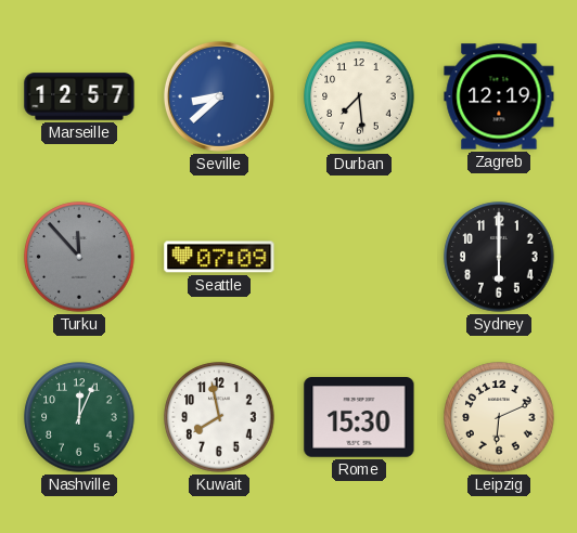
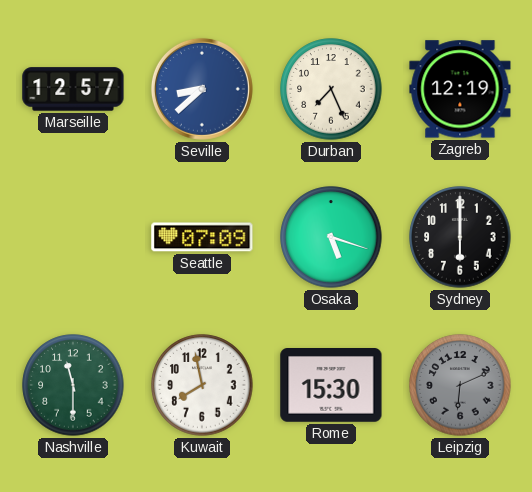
Durban: 7:29 -> 7:26 (331, 89)
Turku: 11:53 -> none (79, 257)
Osaka: none -> 5:18 (331, 237)
Nashville: 12:04 -> 11:30 (73, 385)
Leipzig dial: cream -> grey (460, 385)
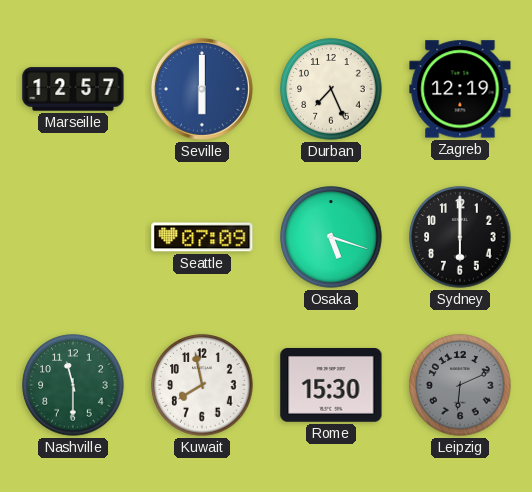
Seville: 8:38 -> 6:00 (202, 89)
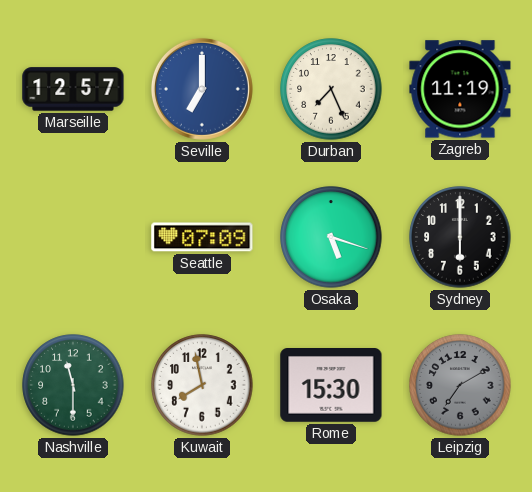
Seville: 6:00 -> 7:00 (202, 89)
Zagreb: 12:19 -> 11:19 (460, 89)
Leipzig: 6:11 -> 7:10 (460, 385)
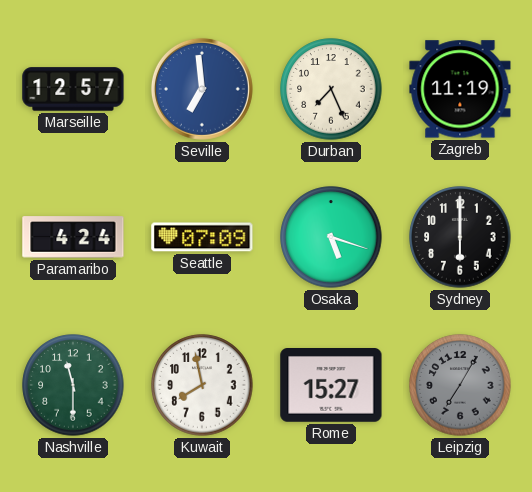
Seville: 7:00 -> 6:59 (202, 89)
Paramaribo: none -> 4:24 (73, 237)
Rome: 15:30 -> 15:27 (331, 386)
Leipzig: 7:10 -> 7:05 (460, 385)
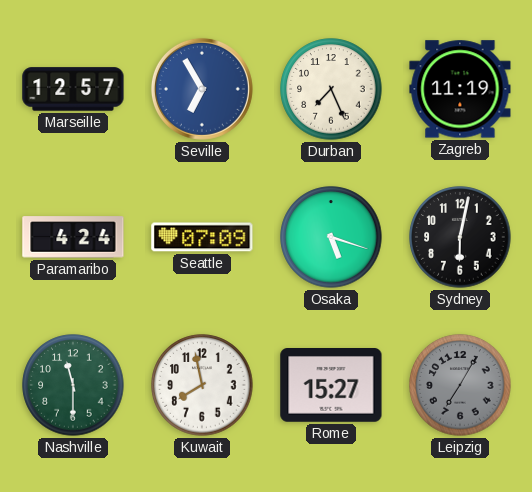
Seville: 6:59 -> 6:55 (202, 89)
Sydney: 6:00 -> 6:02 (460, 237)
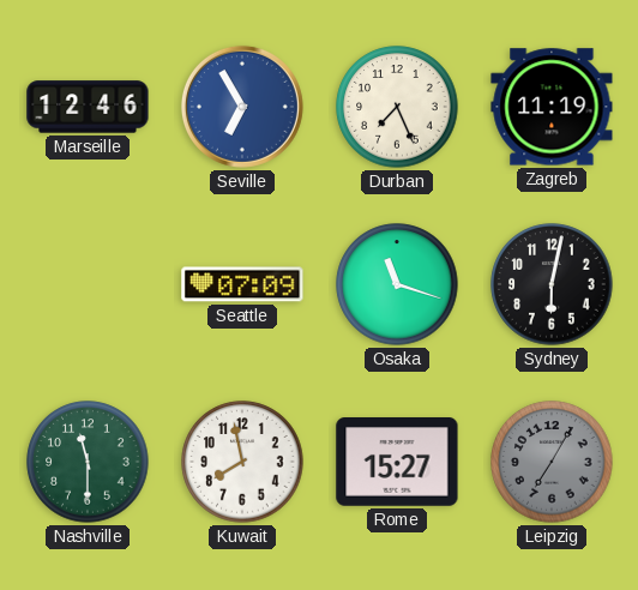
Marseille: 12:57 -> 12:46 (88, 107)
Paramaribo: 4:24 -> none (73, 237)
Osaka: 5:18 -> 11:18 (397, 284)
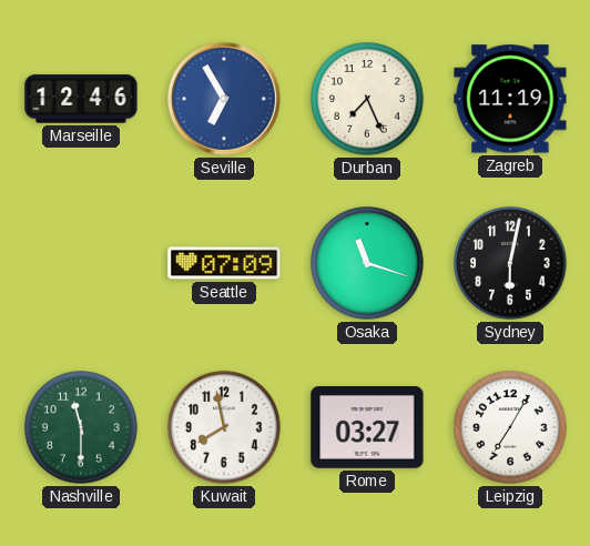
Rome: 15:27 -> 03:27 (367, 428)
Leipzig dial: grey -> white (510, 427)
